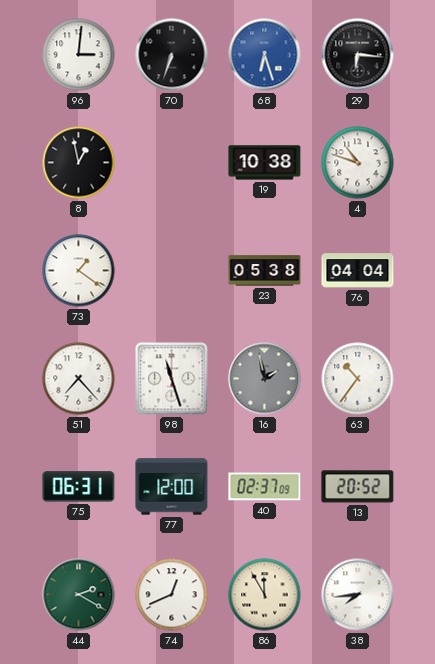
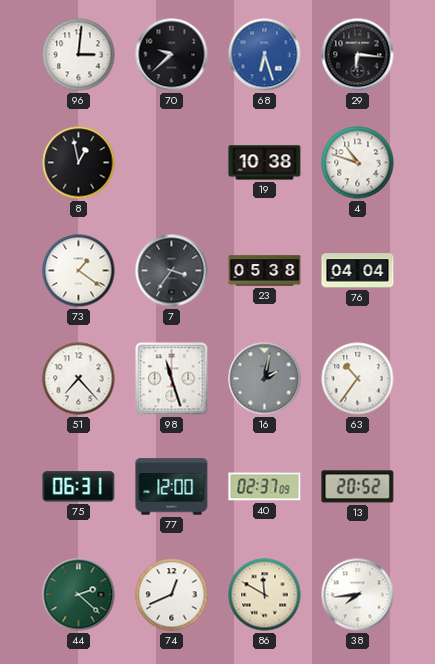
70: 6:33 -> 9:38 (172, 55)
7: none -> 3:36 (172, 271)
16: 1:58 -> 2:02 (265, 379)
44: 2:20 -> 2:22 (79, 595)
86: 11:55 -> 11:50 (265, 595)
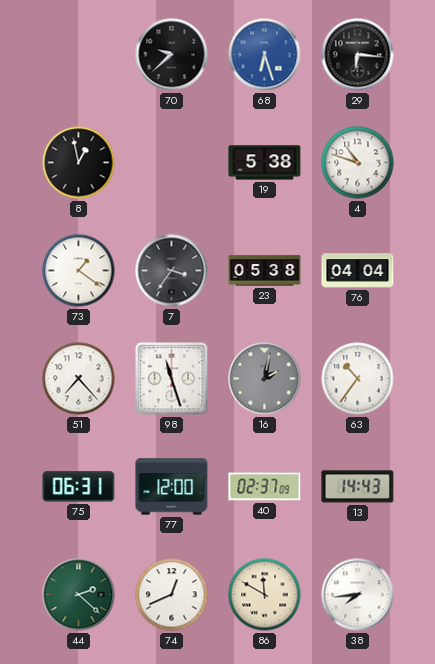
96: 3:01 -> none (79, 55)
19: 10:38 -> 5:38 (265, 163)
13: 20:52 -> 14:43 (358, 487)
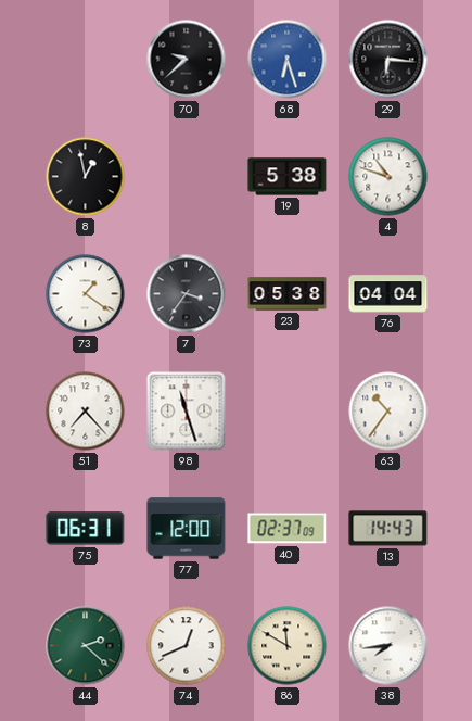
16: 2:02 -> none (265, 379)
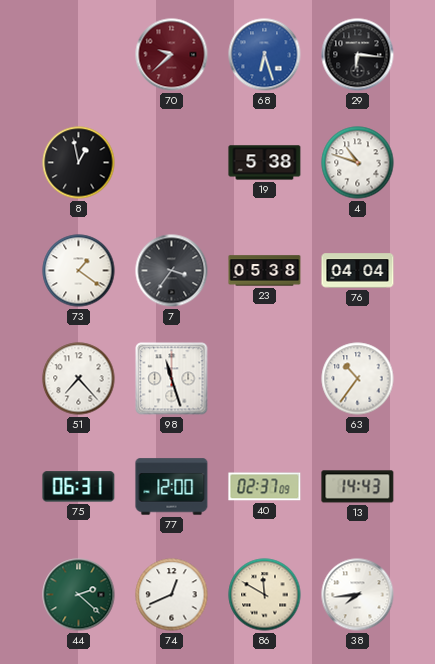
70 dial: black -> burgundy (172, 55)
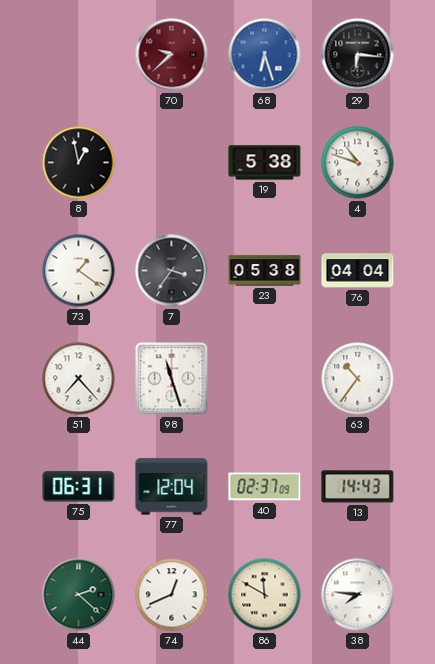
77: 12:00 -> 12:04 (172, 487)
38: 7:44 -> 7:46 (358, 595)
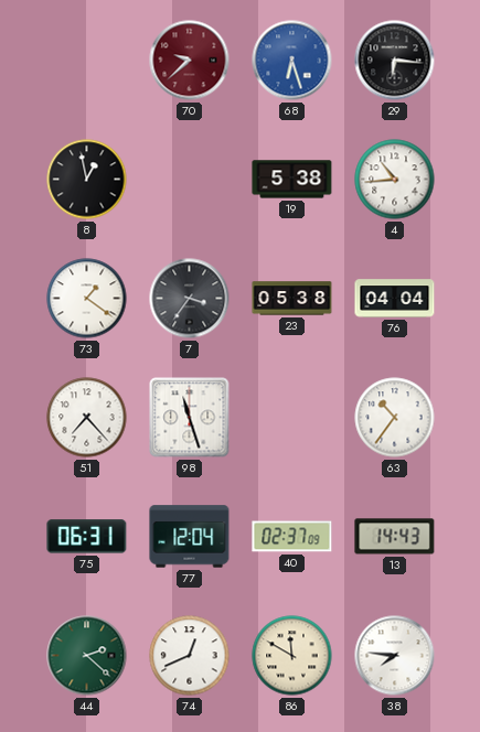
4: 10:48 -> 10:44 (395, 180)
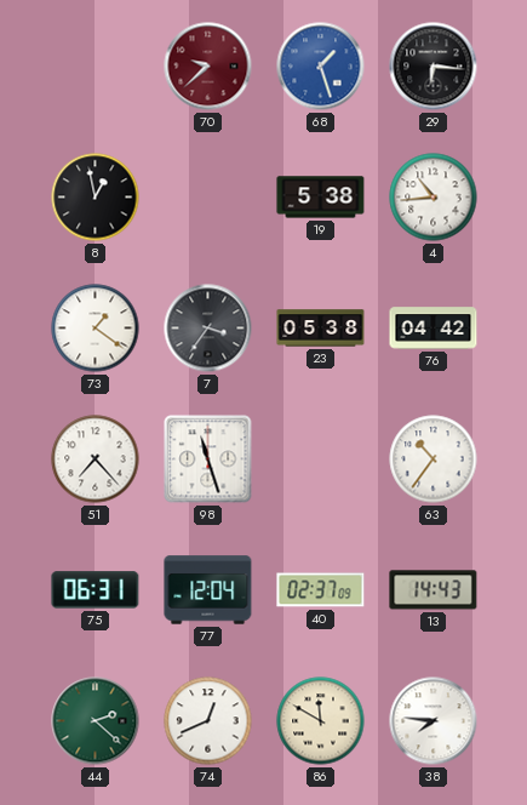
68: 6:27 -> 1:27 (321, 67)
76: 04:04 -> 04:42 (434, 329)
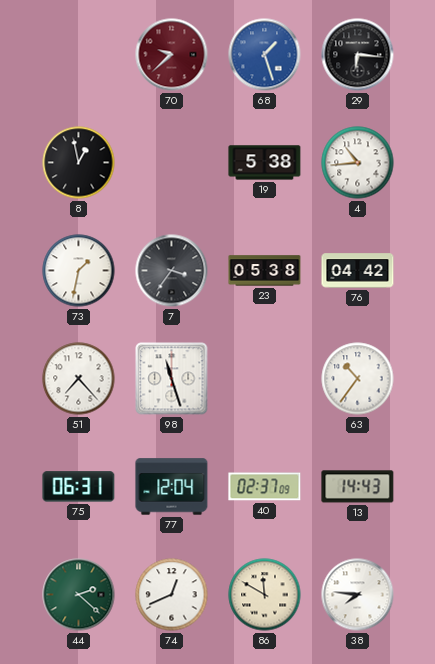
73: 1:21 -> 1:32 (79, 271)
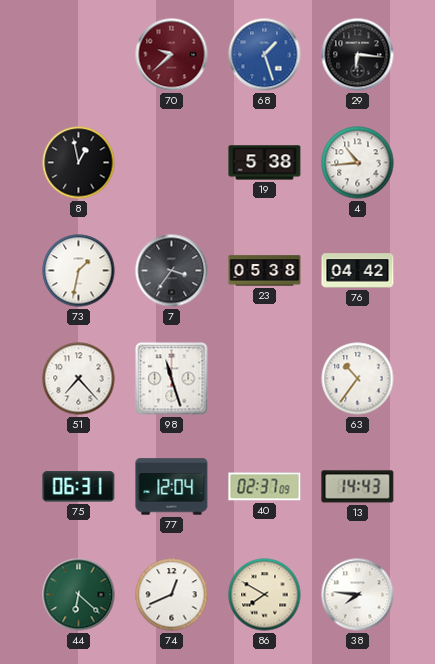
44: 2:22 -> 6:22 (79, 595)
86: 11:50 -> 7:50 (265, 595)
